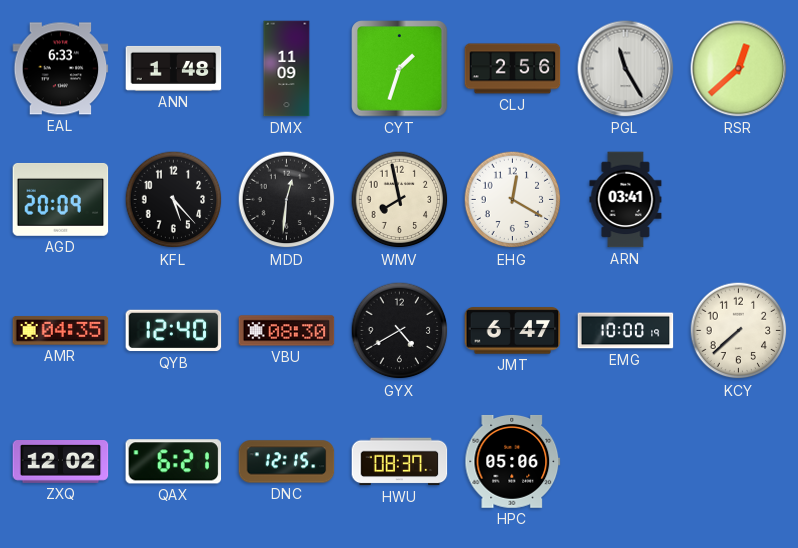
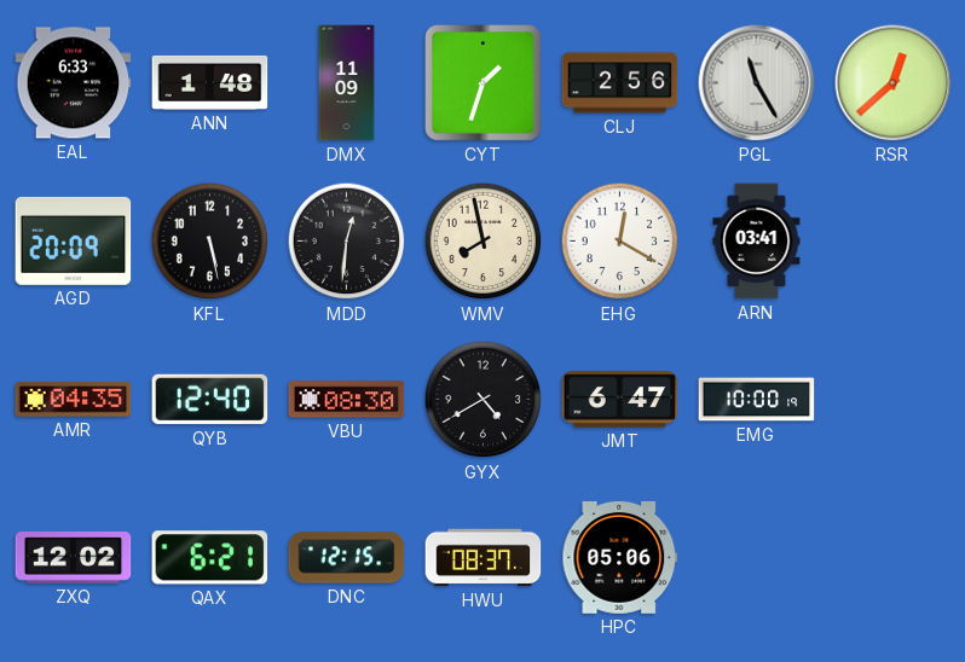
KFL: 5:23 -> 5:28 (210, 242)
KCY: 7:38 -> none (739, 331)
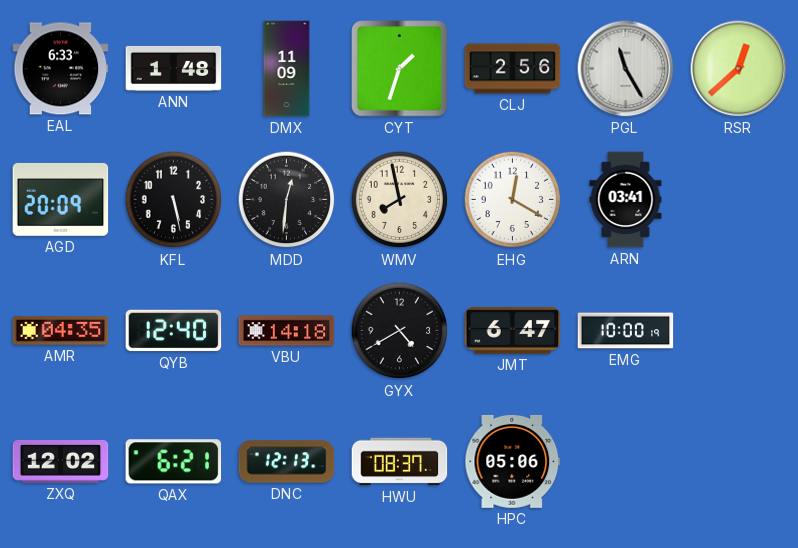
VBU: 08:30 -> 14:18 (287, 331)
DNC: 12:15 -> 12:13 (287, 462)
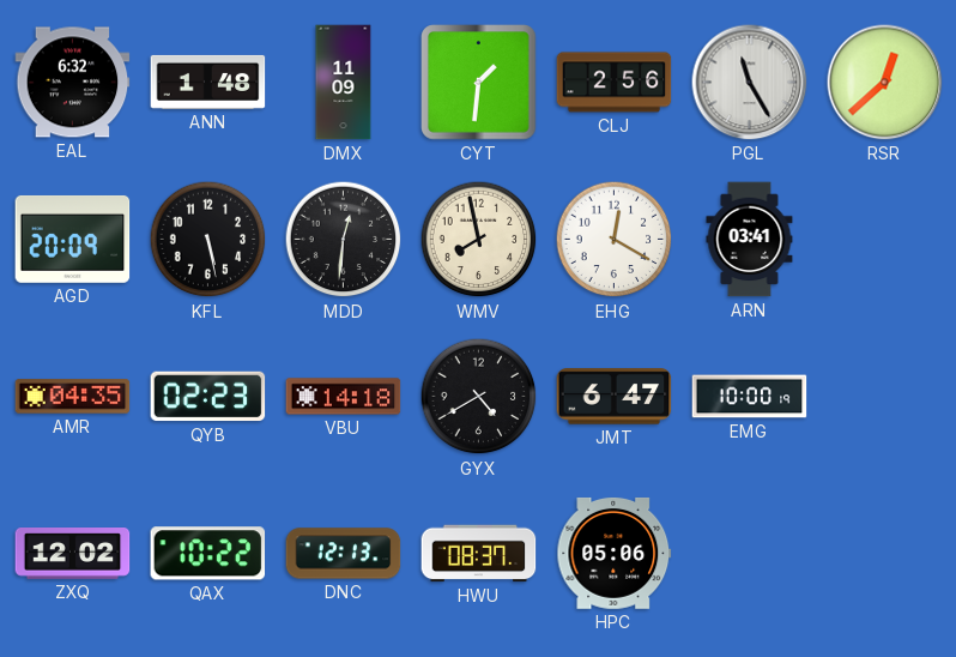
EAL: 6:33 -> 6:32 (73, 83)
CYT: 1:33 -> 1:31 (479, 83)
QYB: 12:40 -> 02:23 (208, 397)
QAX: 6:21 -> 10:22 (208, 554)
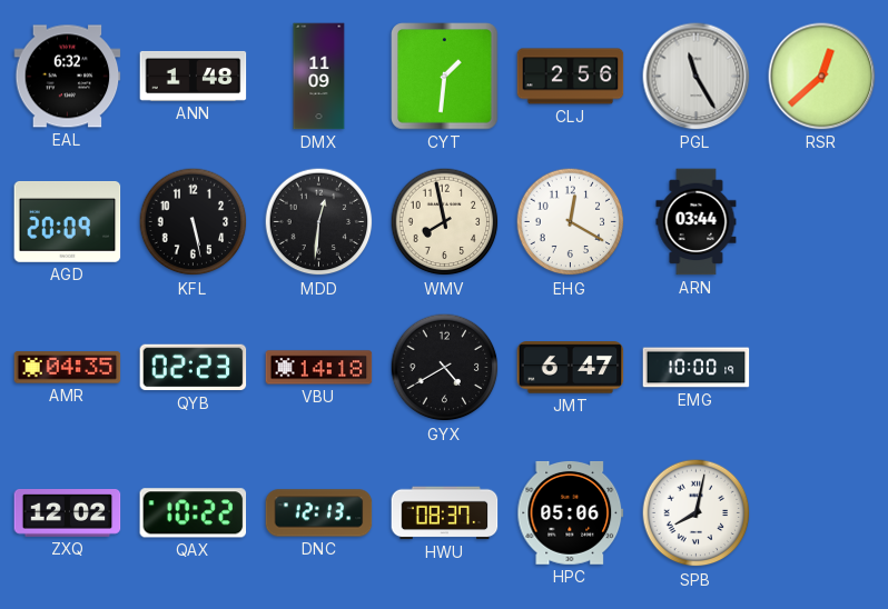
ARN: 03:41 -> 03:44 (697, 222)
SPB: none -> 8:02 (697, 513)
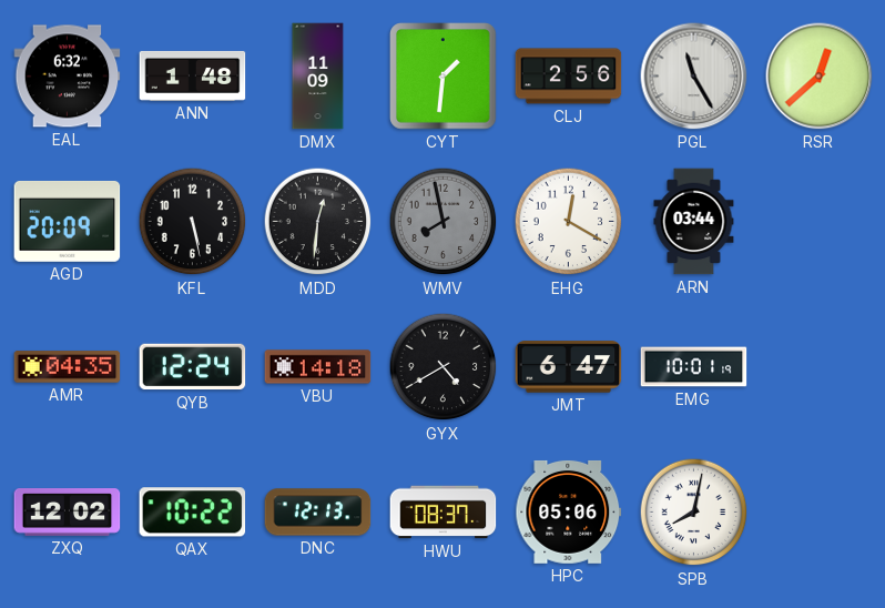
WMV dial: cream -> grey (444, 222)
QYB: 02:23 -> 12:24 (193, 367)
EMG: 10:00 -> 10:01 (694, 367)
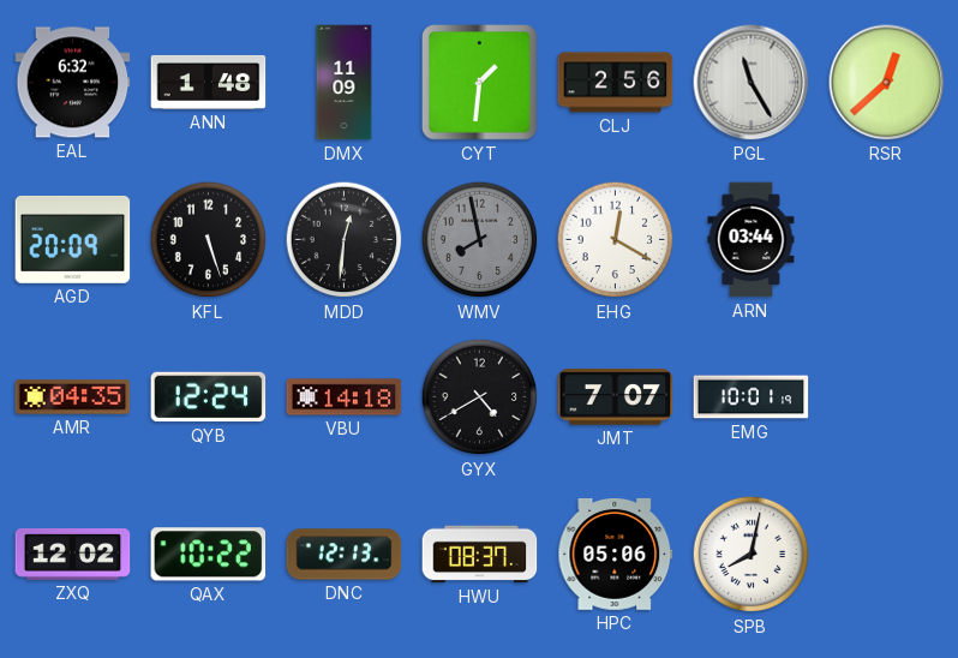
KFL: 5:28 -> 5:27 (209, 240)
JMT: 6:47 -> 7:07 (616, 397)
